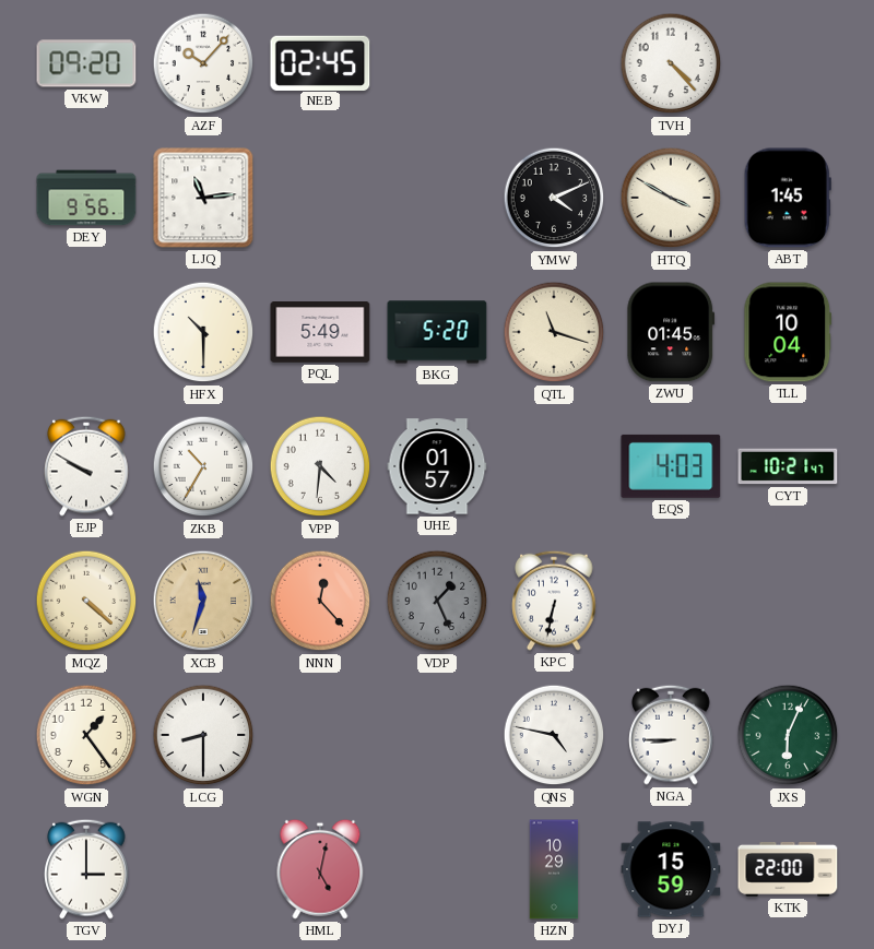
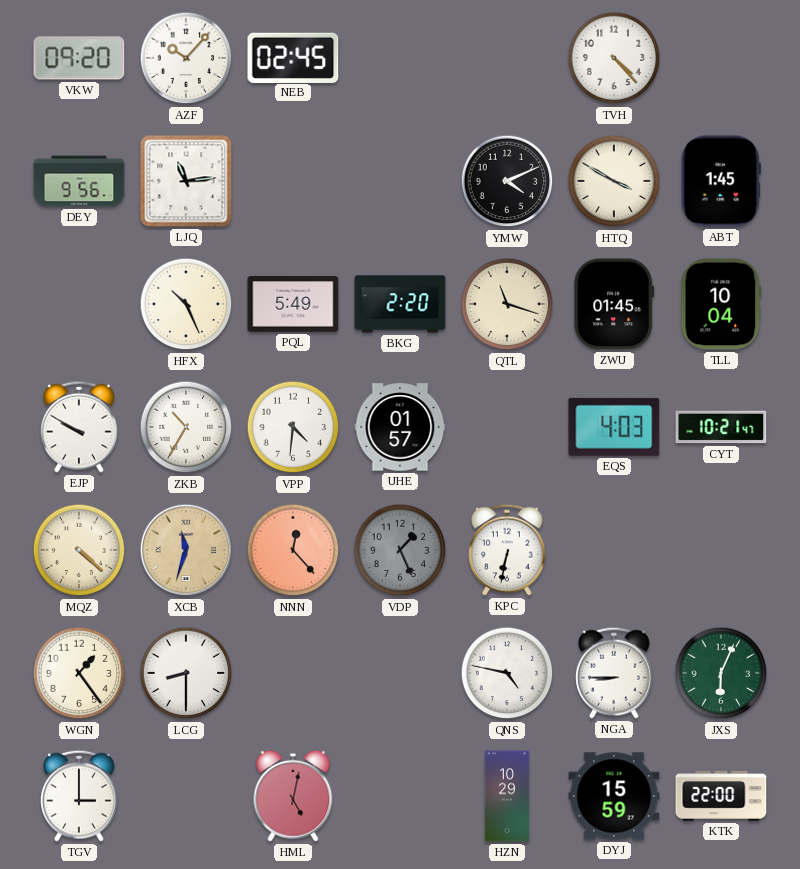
HFX: 10:30 -> 10:26 (186, 304)
BKG: 5:20 -> 2:20 (400, 304)
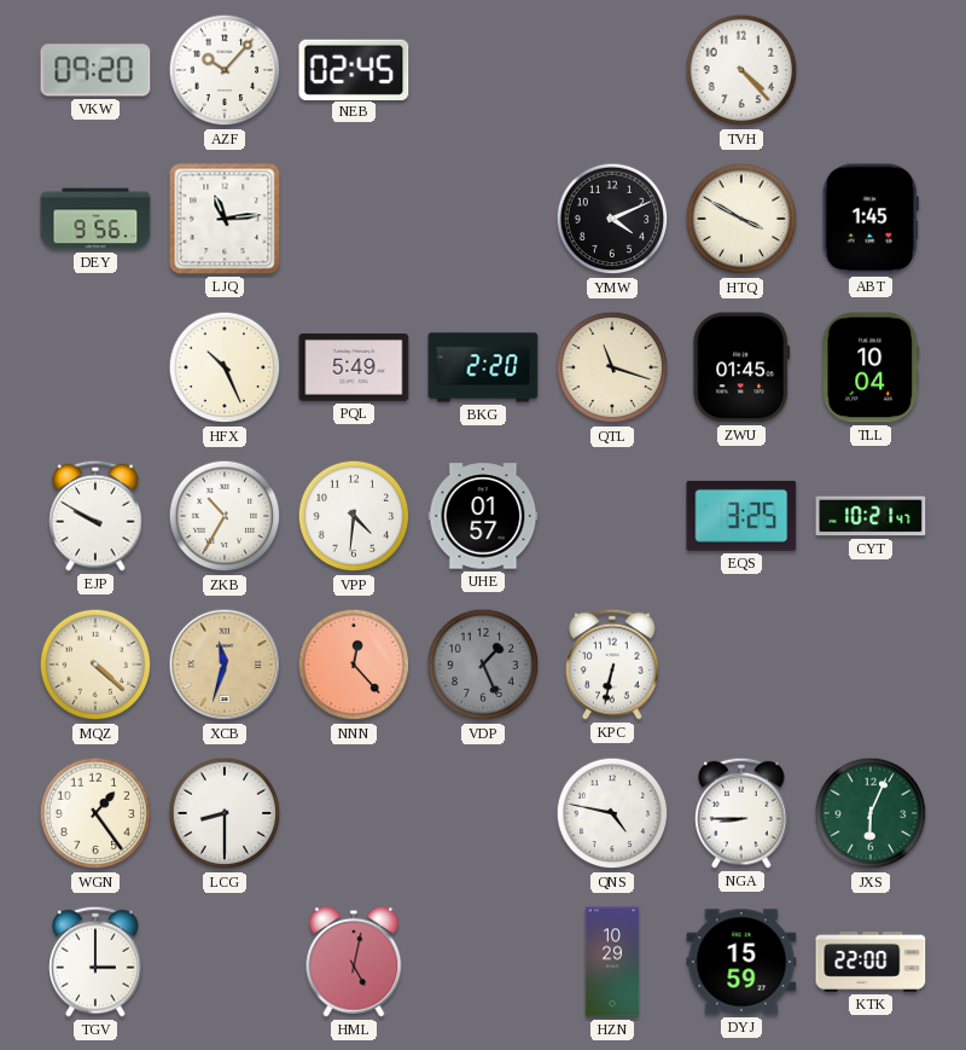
EQS: 4:03 -> 3:25 (741, 516)
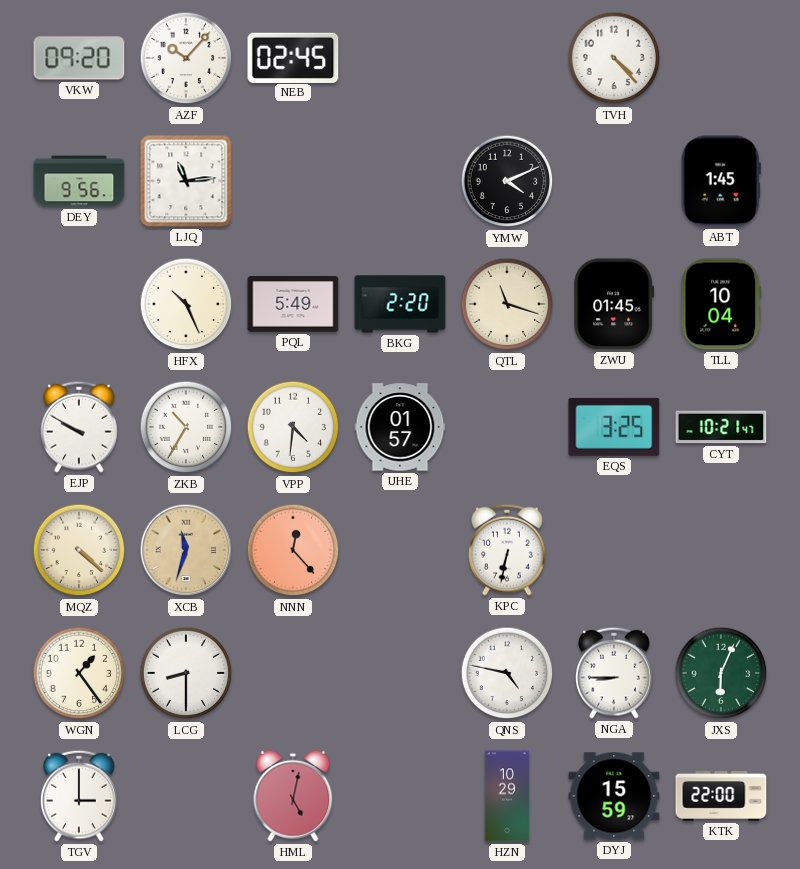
HTQ: 3:50 -> none (741, 219)
VDP: 1:26 -> none (483, 665)
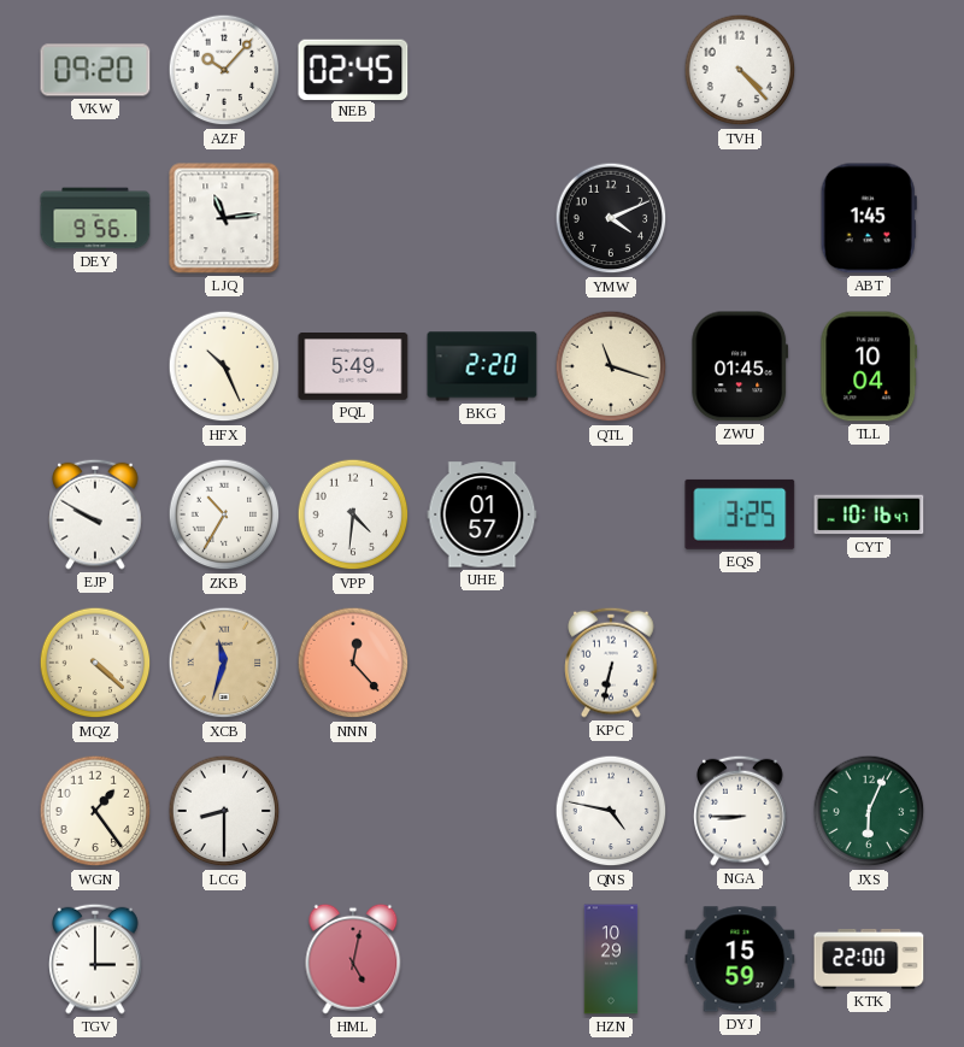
CYT: 10:21 -> 10:16 (869, 514)
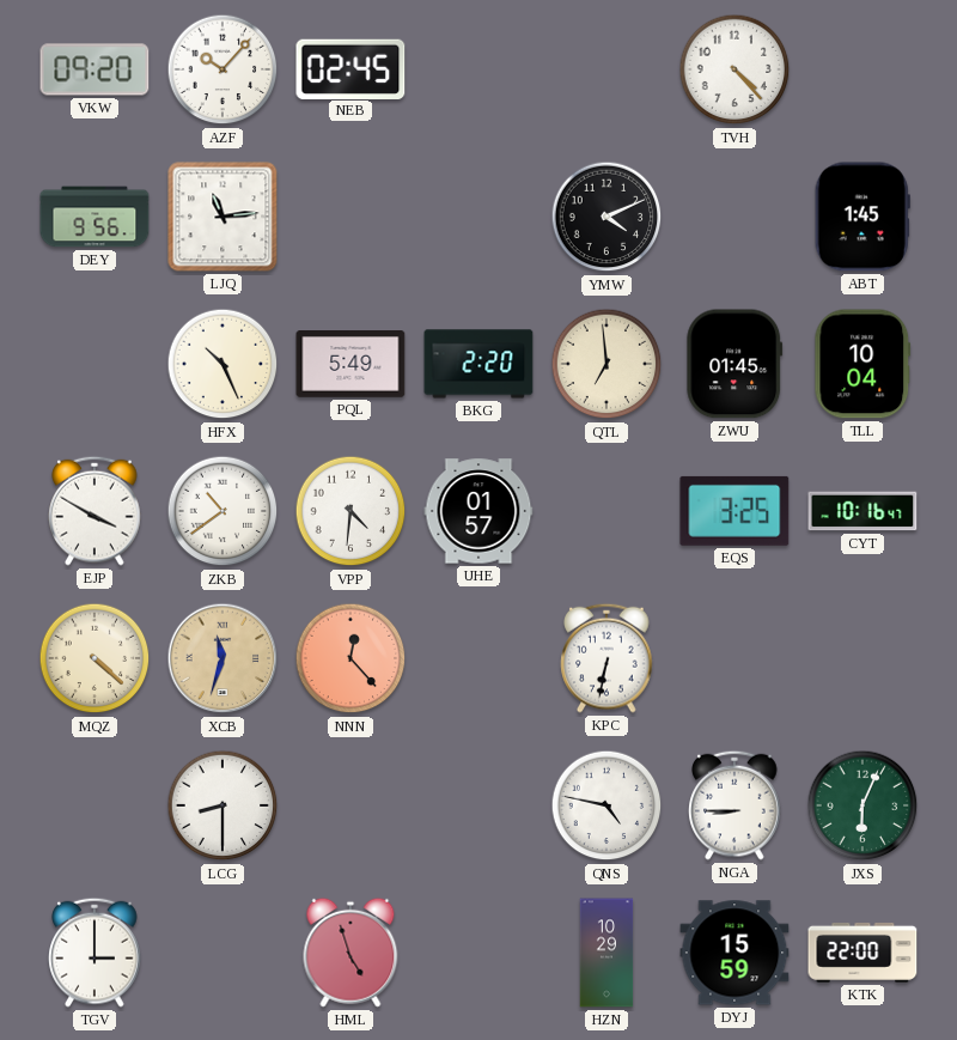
QTL: 11:18 -> 6:59 (606, 364)
EJP: 9:50 -> 3:50 (95, 511)
ZKB: 10:35 -> 10:39 (223, 511)
WGN: 1:24 -> none (95, 811)
HML: 5:02 -> 4:57 (351, 953)
